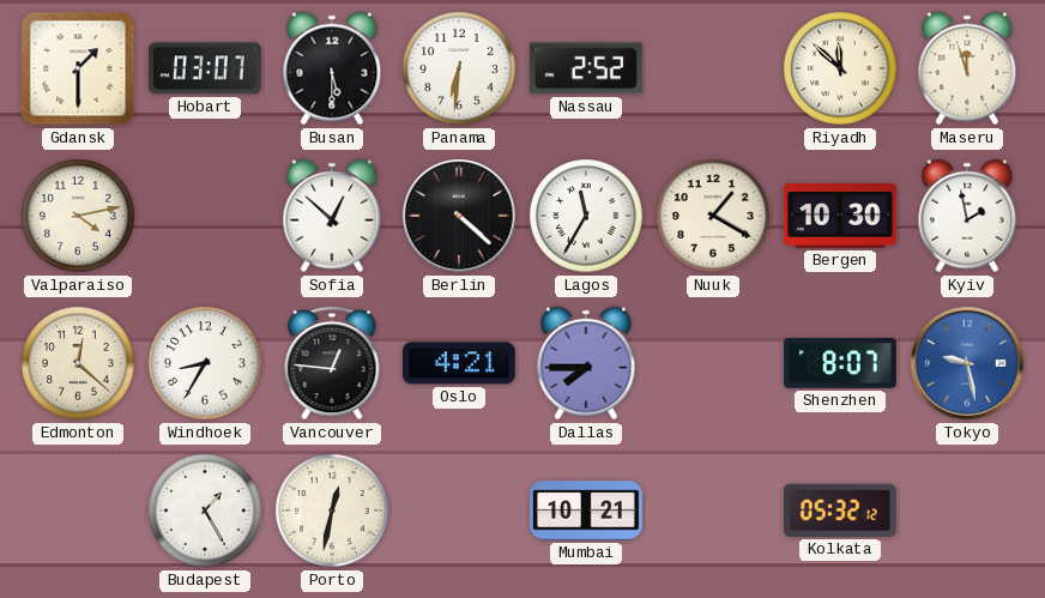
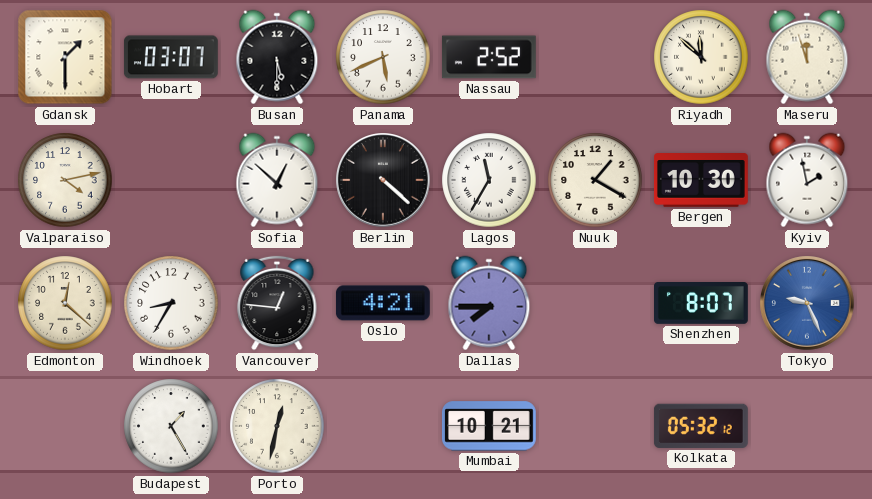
Panama: 6:31 -> 5:41 (383, 57)
Tokyo: 9:28 -> 9:26 (808, 304)
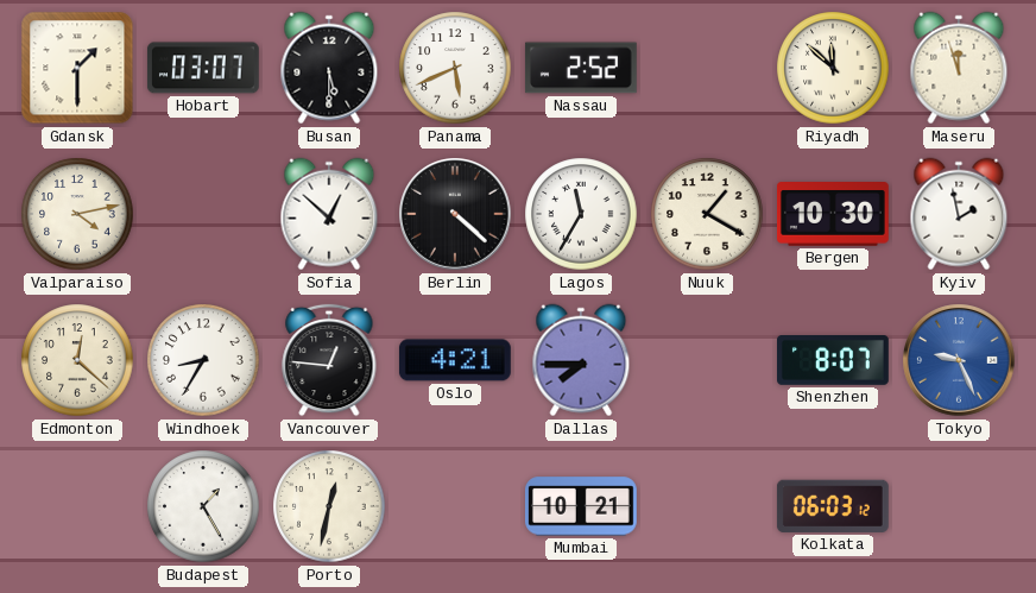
Kolkata: 05:32 -> 06:03 (833, 506)
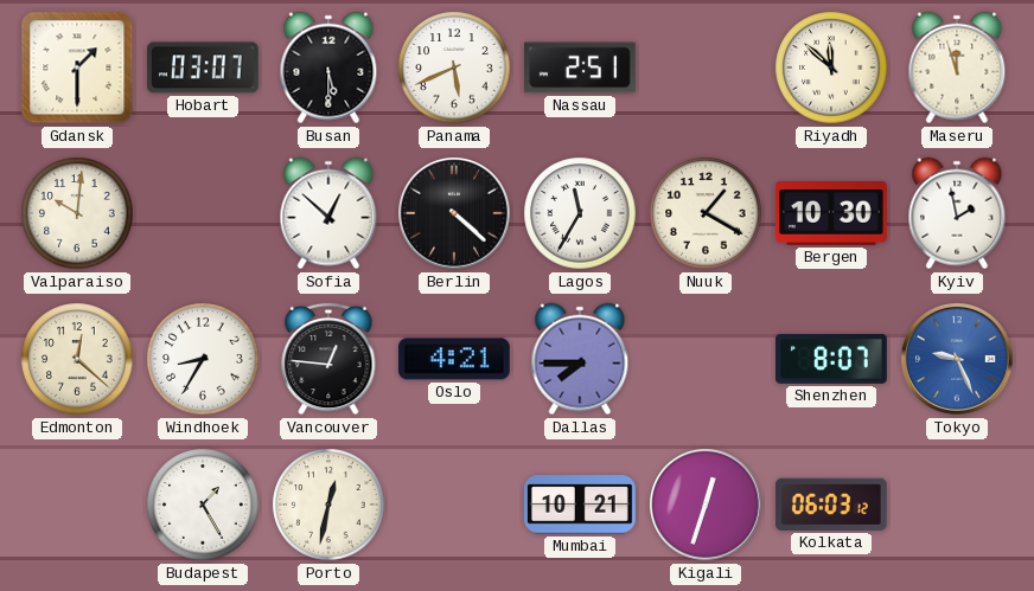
Nassau: 2:52 -> 2:51 (580, 68)
Valparaiso: 4:13 -> 10:01 (77, 213)
Kigali: none -> 12:33 (707, 506)
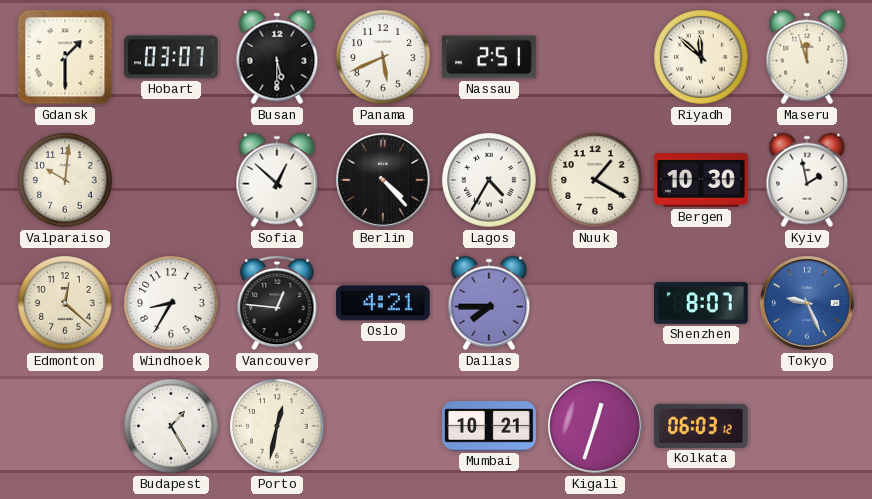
Berlin: 4:22 -> 4:23 (384, 181)
Lagos: 11:35 -> 4:35 (489, 180)
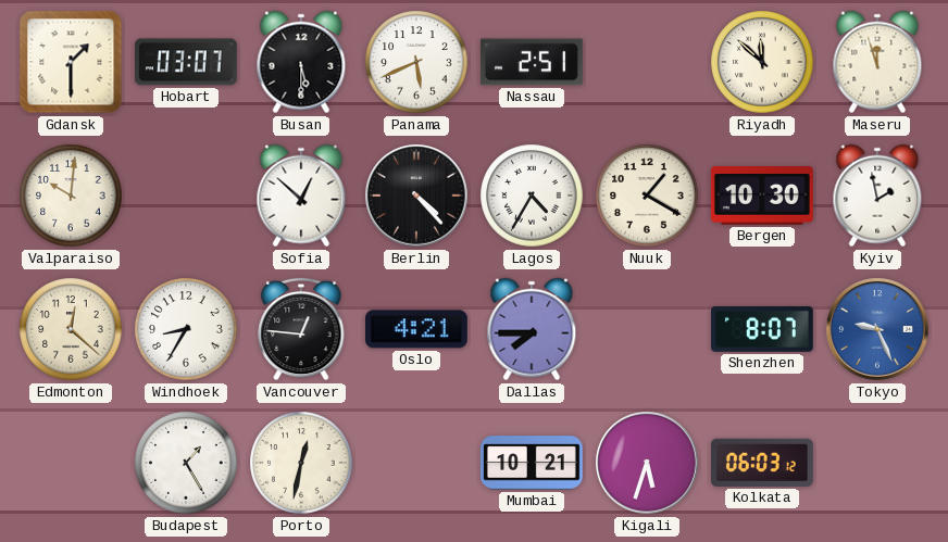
Kigali: 12:33 -> 5:33 (648, 464)
